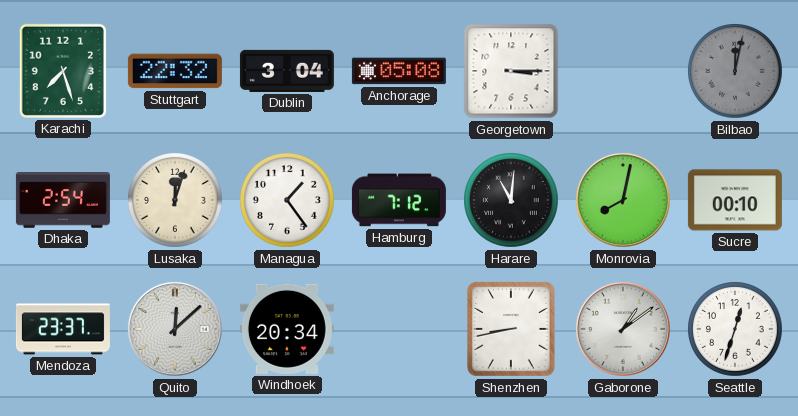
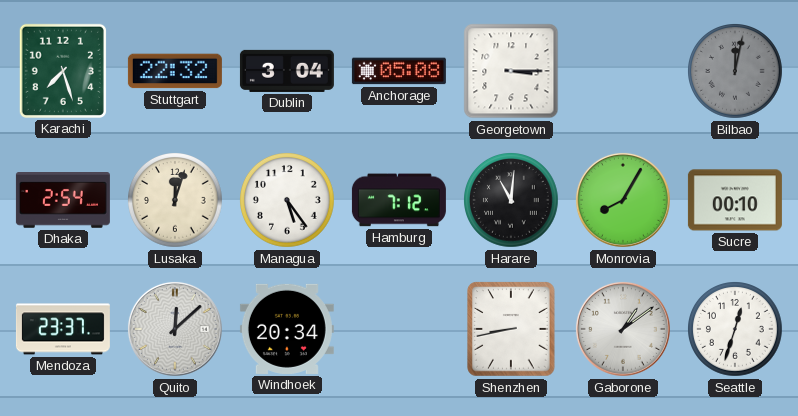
Managua: 1:24 -> 5:24 (288, 201)
Monrovia: 8:02 -> 8:05 (623, 200)
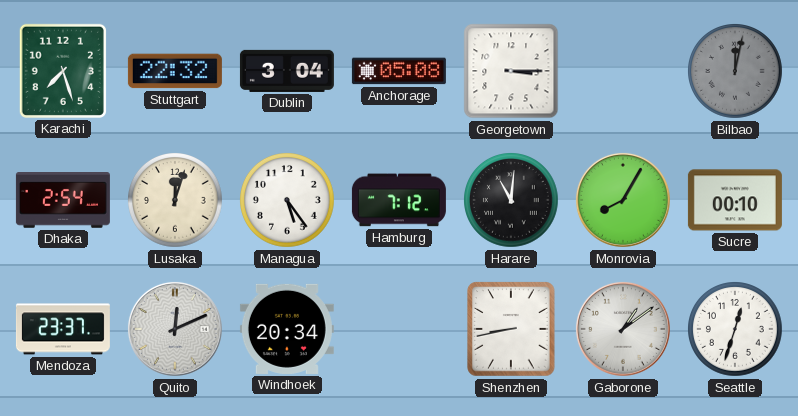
Quito: 12:08 -> 12:11 (175, 329)
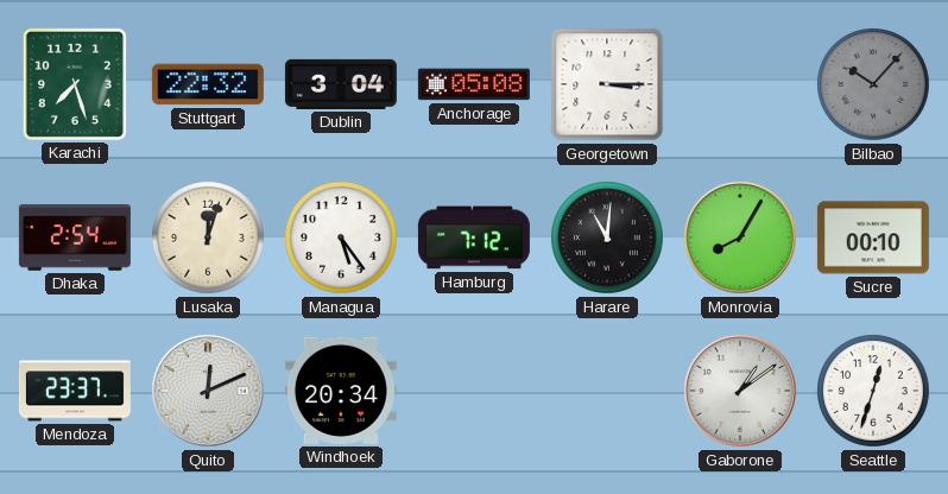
Bilbao: 12:02 -> 10:07 (874, 85)
Shenzhen: 8:43 -> none (511, 329)
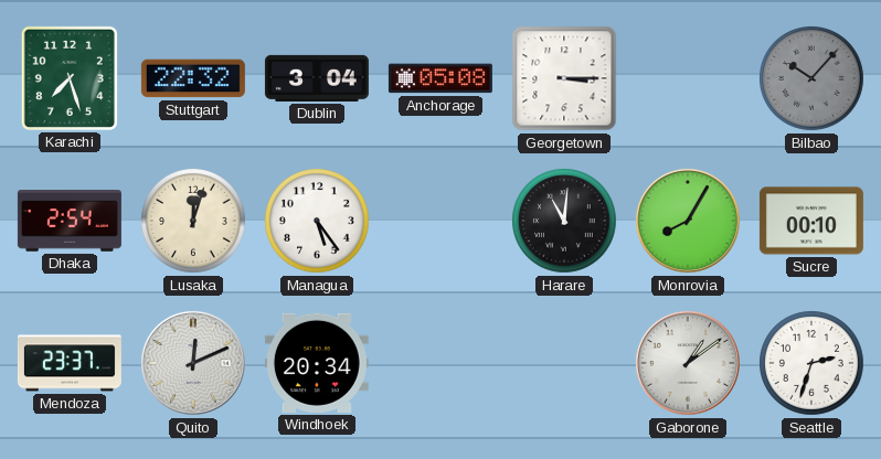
Hamburg: 7:12 -> none (474, 237)
Seattle: 12:33 -> 2:33 (813, 364)
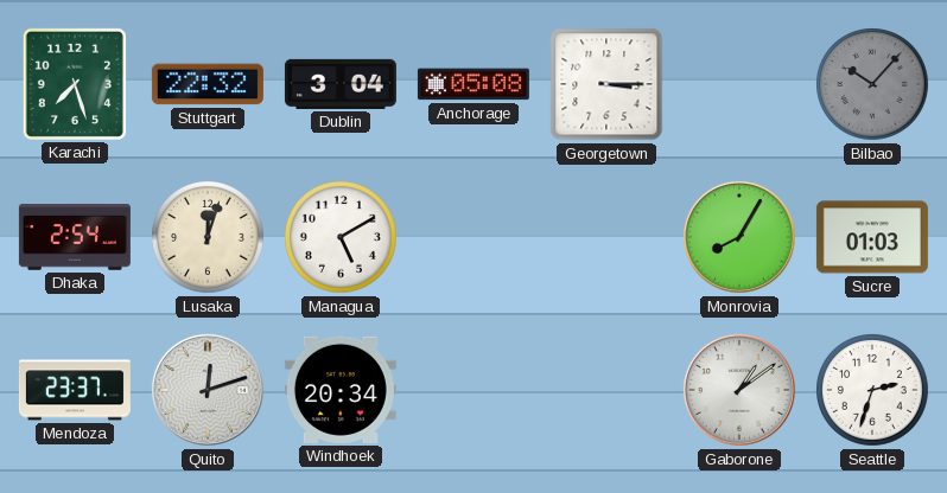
Managua: 5:24 -> 5:10 (342, 238)
Harare: 11:01 -> none (565, 222)
Sucre: 00:10 -> 01:03 (872, 237)
Quito: 12:11 -> 12:12 (208, 390)
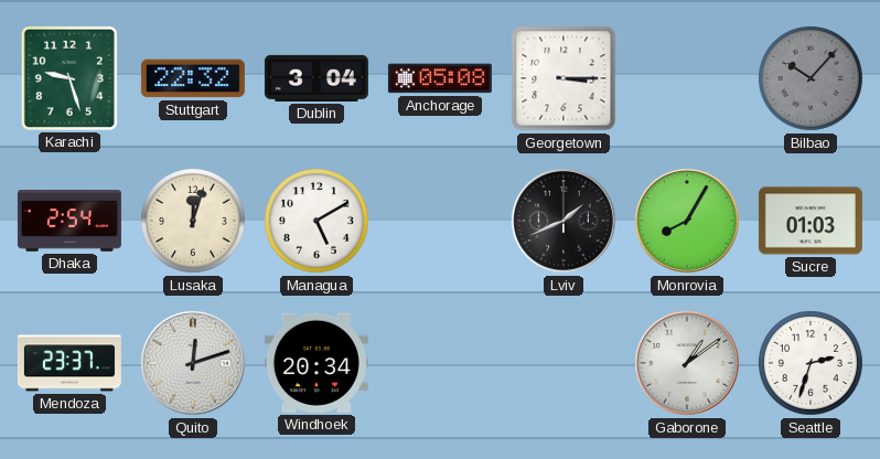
Karachi: 7:27 -> 9:27 (69, 78)
Lviv: none -> 1:41 (564, 221)
